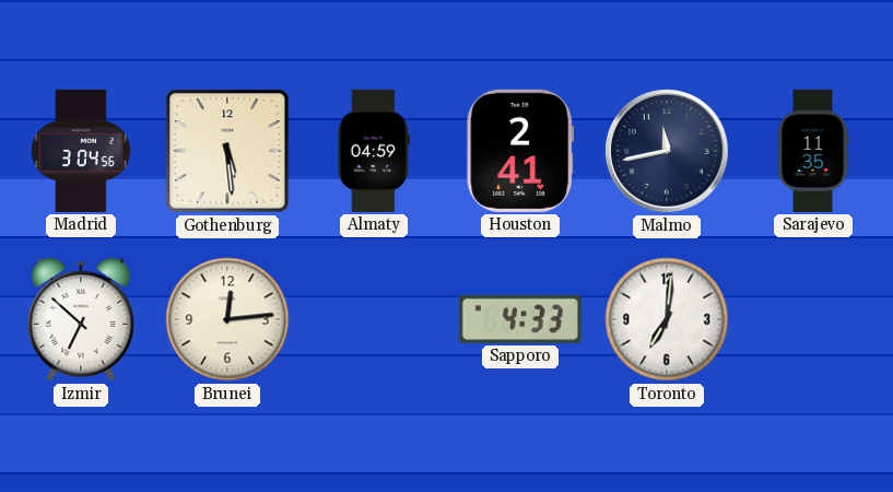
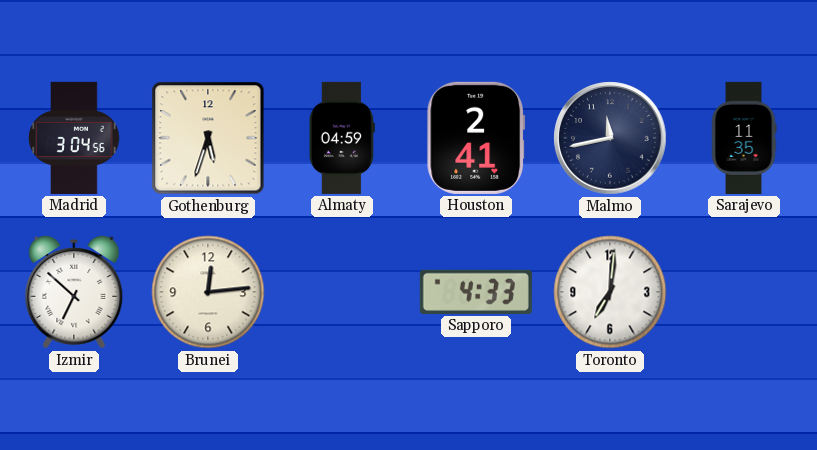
Gothenburg: 5:29 -> 5:33 (208, 138)
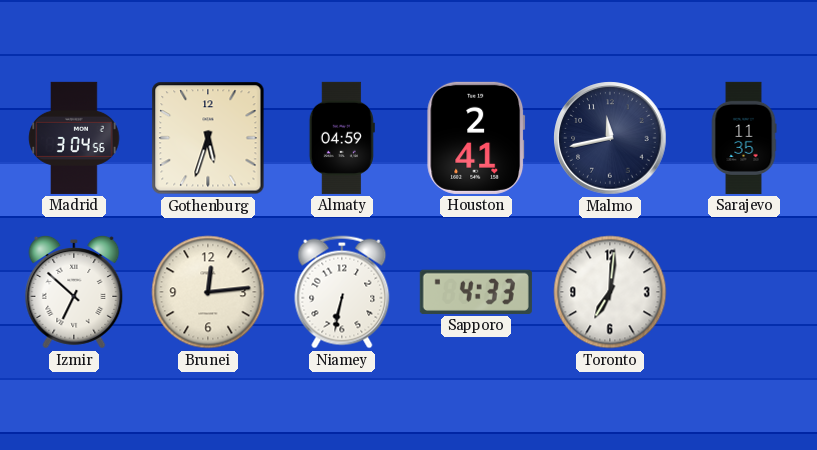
Niamey: none -> 6:32 (342, 292)
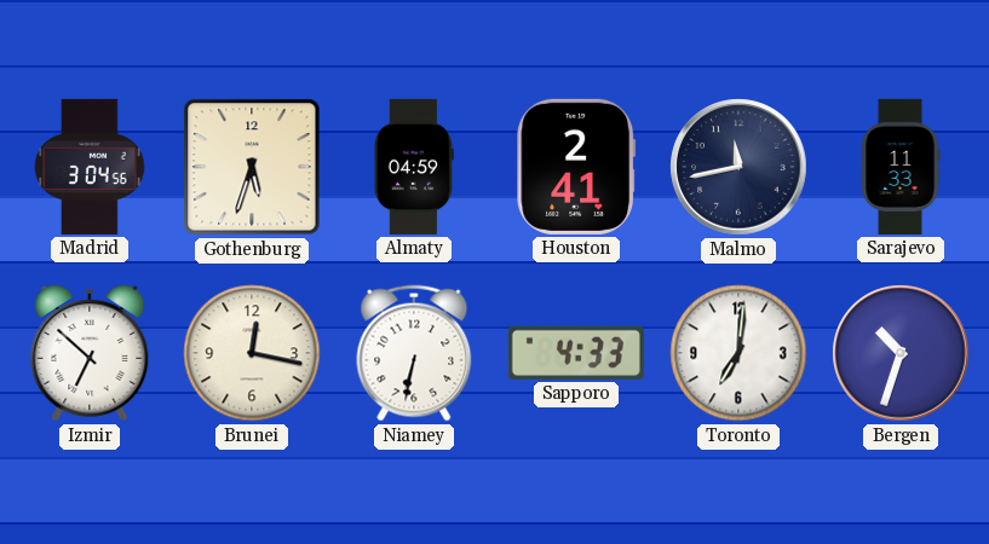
Sarajevo: 11:35 -> 11:33 (901, 167)
Brunei: 12:14 -> 12:17 (252, 353)
Bergen: none -> 10:33 (901, 353)
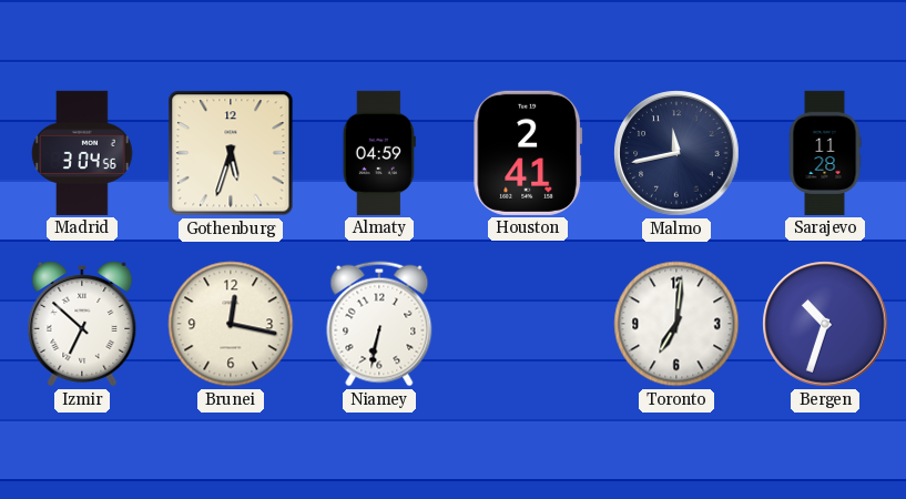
Sarajevo: 11:33 -> 11:28 (825, 153)
Sapporo: 4:33 -> none (576, 353)
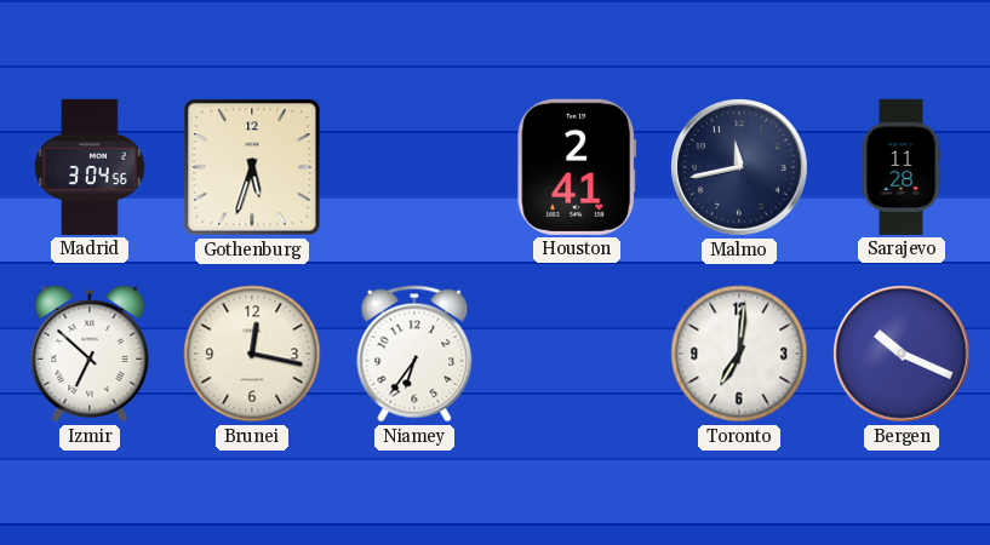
Almaty: 04:59 -> none (379, 153)
Niamey: 6:32 -> 6:36 (414, 354)
Bergen: 10:33 -> 10:19 (902, 354)
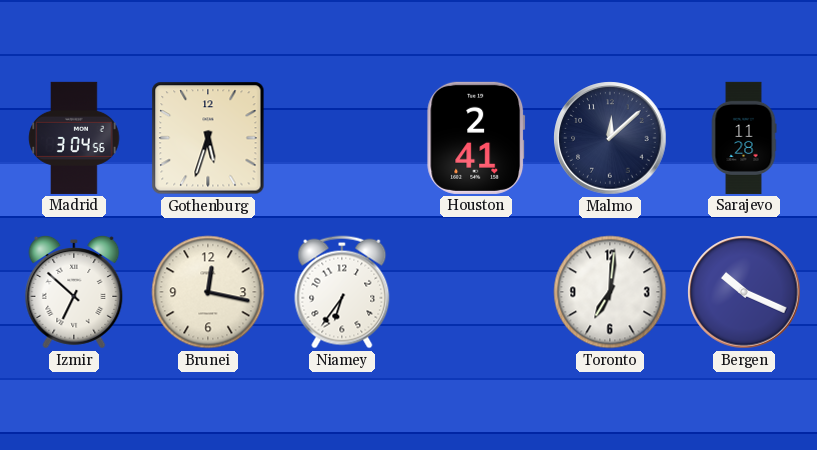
Malmo: 11:43 -> 12:08 (610, 138)
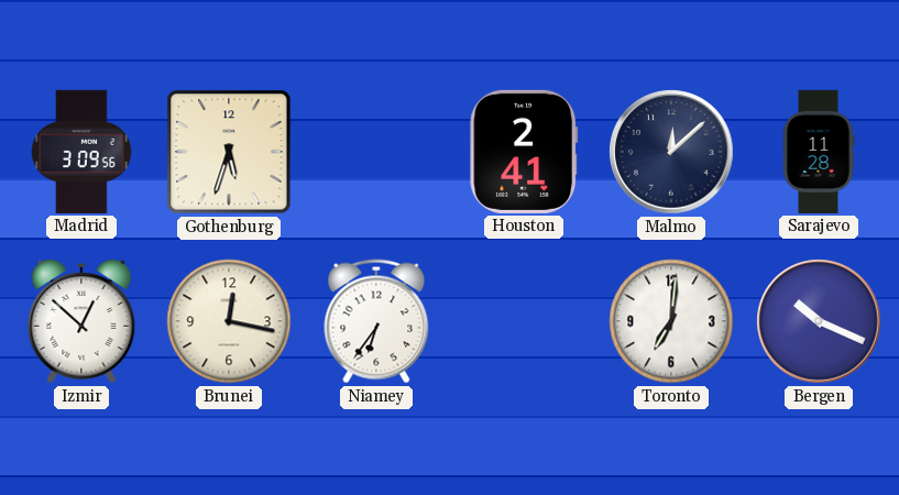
Madrid: 3:04 -> 3:09 (81, 152)
Izmir: 6:52 -> 12:52 (81, 321)
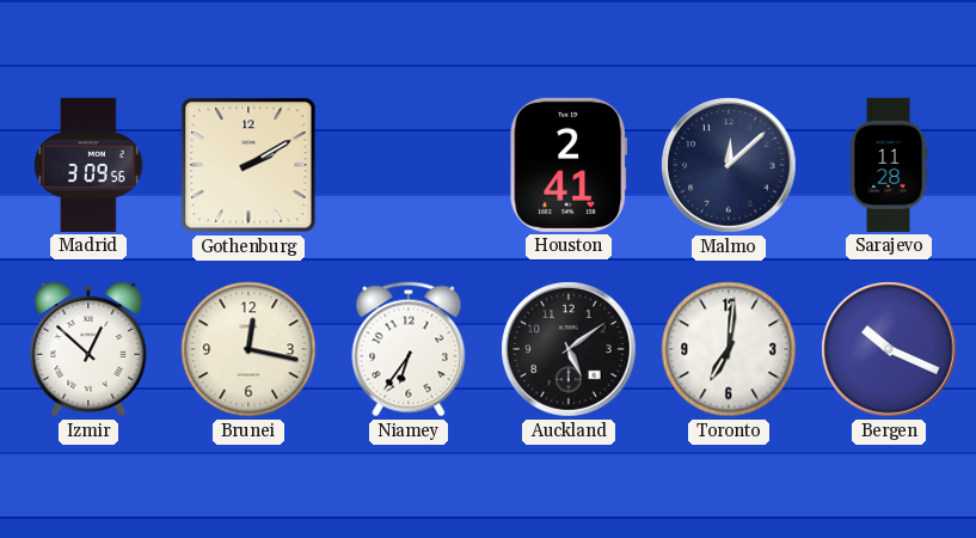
Gothenburg: 5:33 -> 2:10 (248, 165)
Auckland: none -> 5:09 (569, 349)
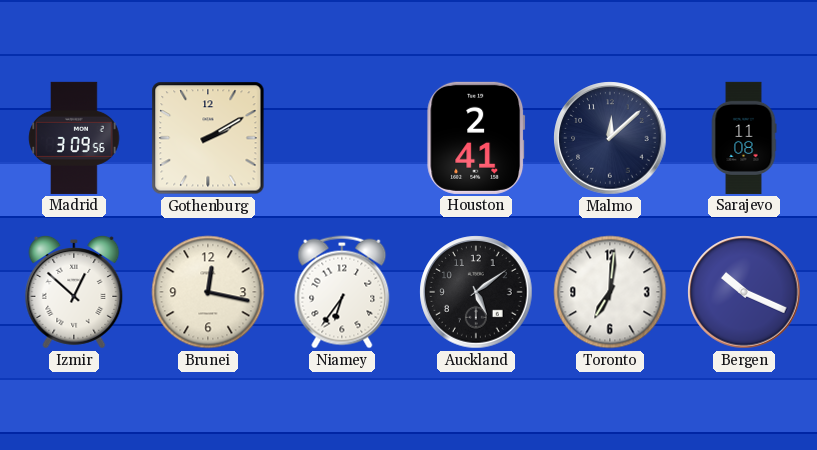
Sarajevo: 11:28 -> 11:08 (744, 138)
